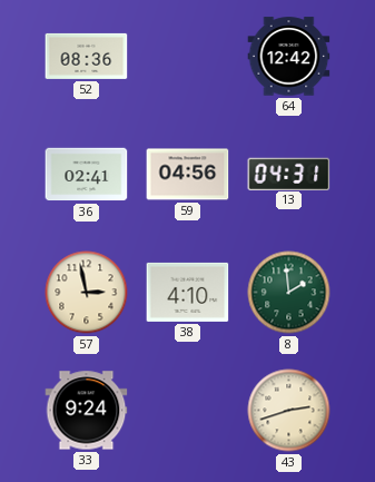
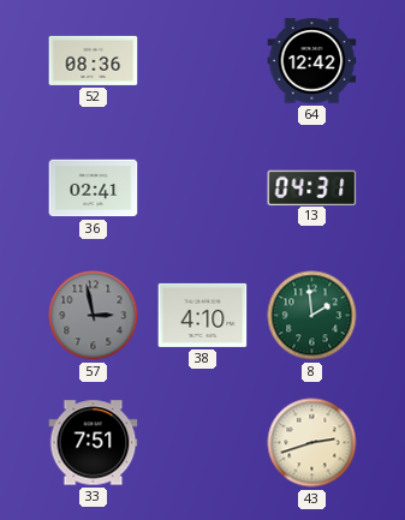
59: 04:56 -> none (188, 175)
57 dial: cream -> grey (94, 316)
33: 9:24 -> 7:51 (94, 443)
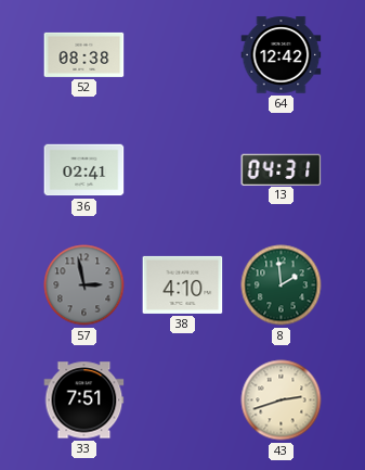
52: 08:36 -> 08:38 (84, 54)
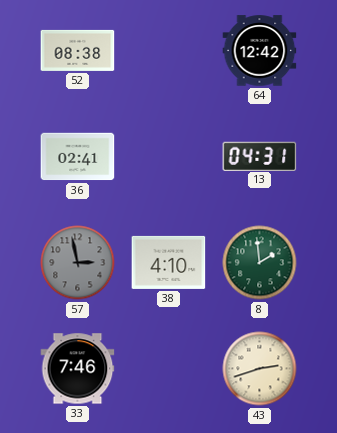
33: 7:51 -> 7:46 (78, 369)
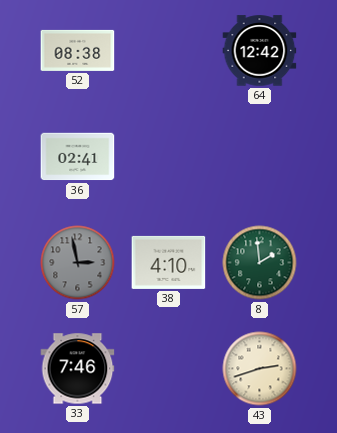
13: 04:31 -> none (260, 156)
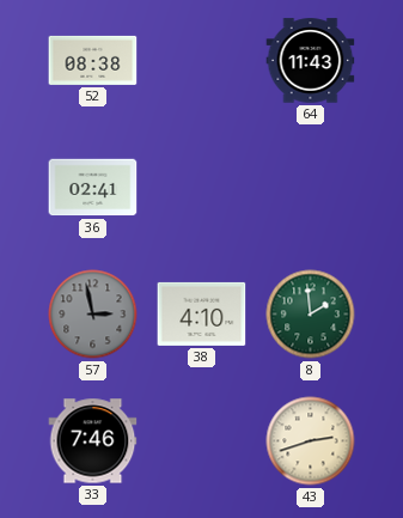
64: 12:42 -> 11:43 (311, 61)
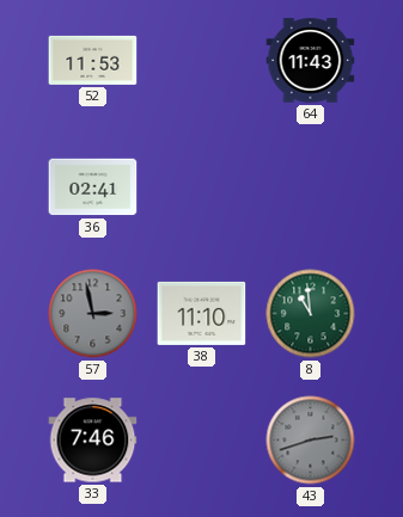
52: 08:38 -> 11:53 (93, 60)
38: 4:10 -> 11:10 (202, 313)
8: 1:59 -> 10:59 (311, 314)
43 dial: cream -> grey (311, 441)
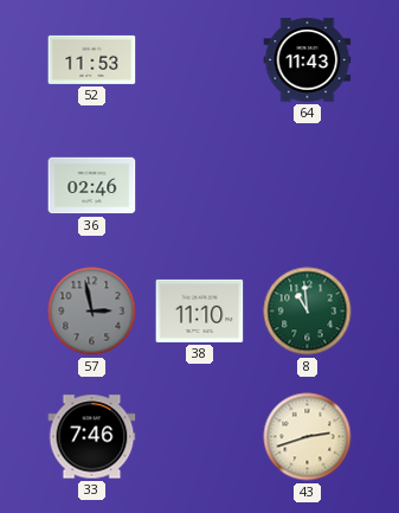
36: 02:41 -> 02:46 (92, 186)
43 dial: grey -> cream (308, 437)
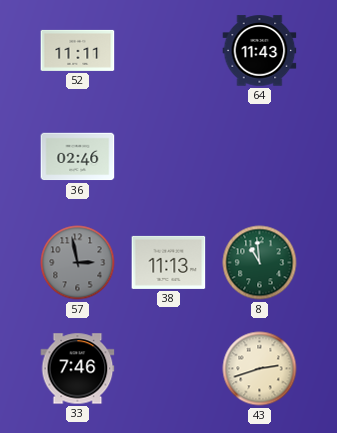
52: 11:53 -> 11:11 (78, 50)
38: 11:10 -> 11:13 (169, 262)
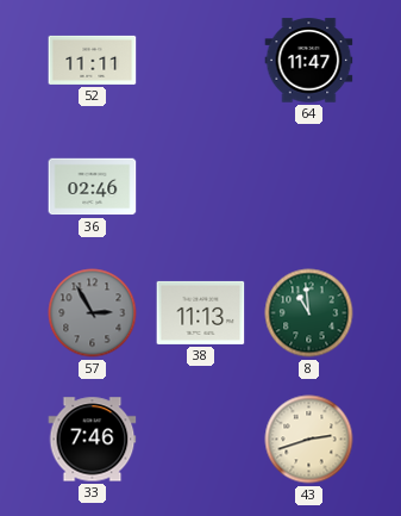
64: 11:43 -> 11:47 (309, 61)
57: 2:58 -> 2:55 (93, 313)
